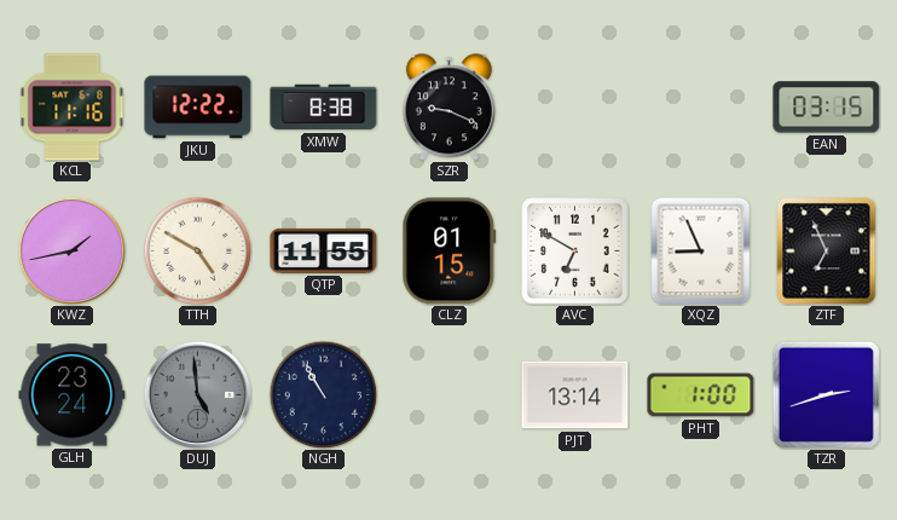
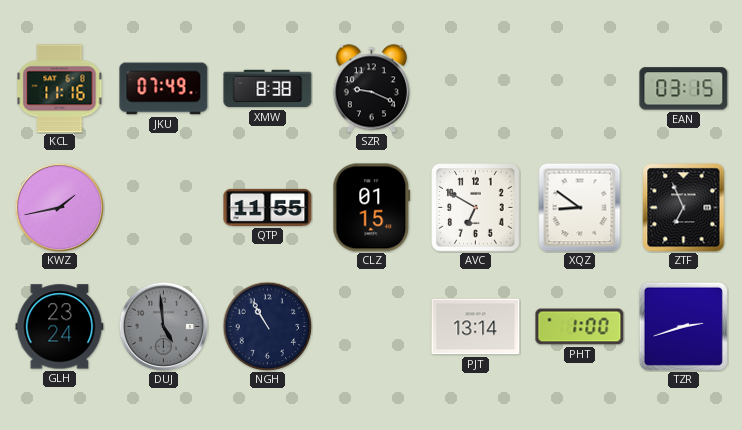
JKU: 12:22 -> 07:49 (164, 89)
TTH: 4:50 -> none (197, 250)
XQZ: 8:56 -> 8:51 (580, 207)
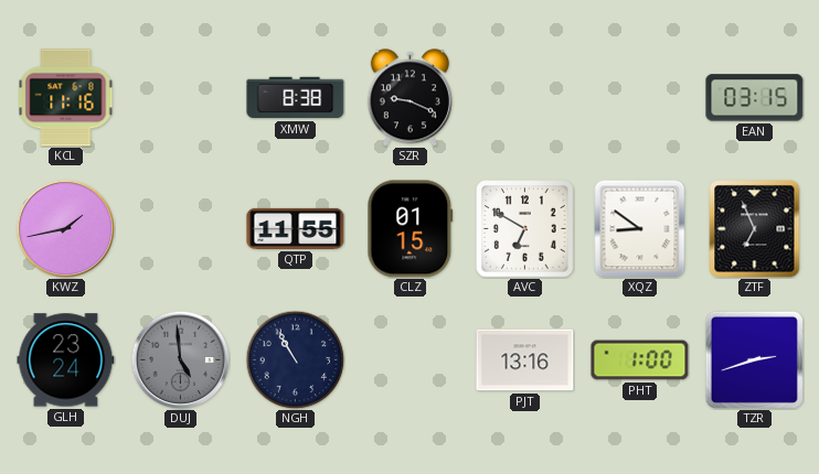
JKU: 07:49 -> none (164, 89)
PJT: 13:14 -> 13:16 (525, 360)
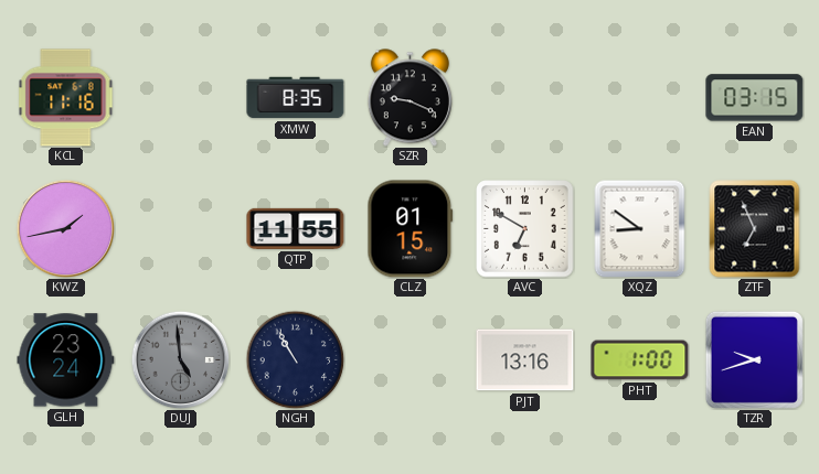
XMW: 8:38 -> 8:35 (296, 98)
TZR: 2:42 -> 9:42 (754, 359)
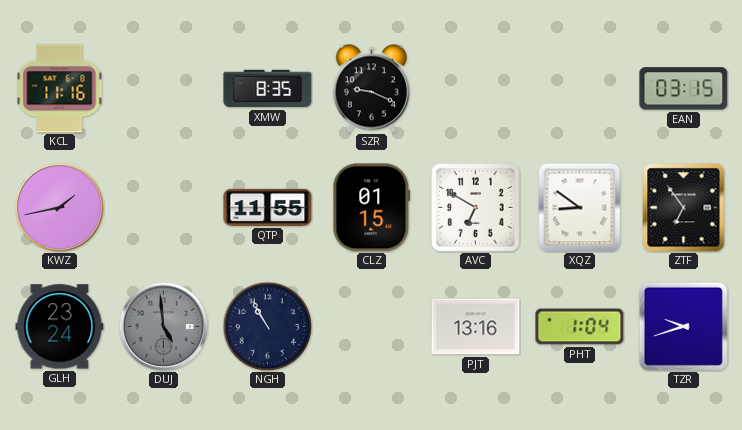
ZTF: 6:56 -> 6:54 (684, 208)
PHT: 1:00 -> 1:04 (580, 327)
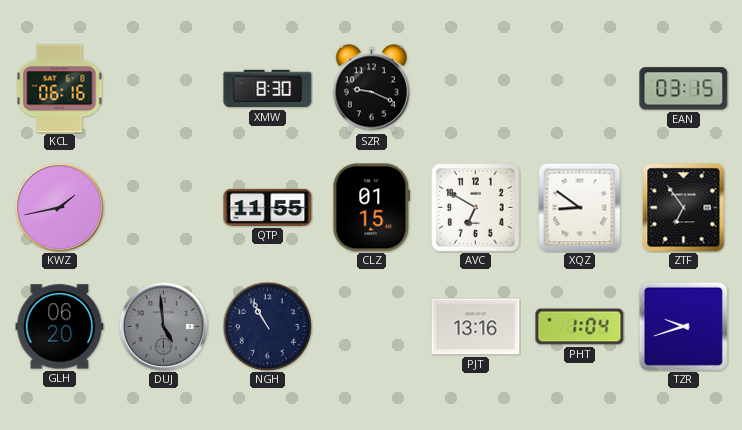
KCL: 11:16 -> 06:16 (60, 89)
XMW: 8:35 -> 8:30 (268, 89)
GLH: 23:24 -> 06:20 (60, 327)
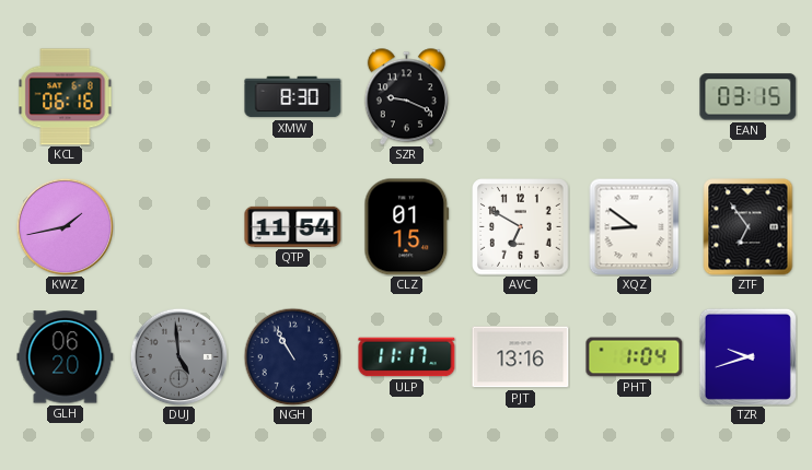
QTP: 11:55 -> 11:54 (293, 226)
ULP: none -> 11:17 (407, 357)
